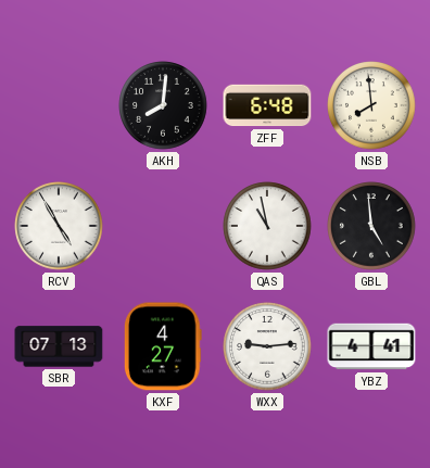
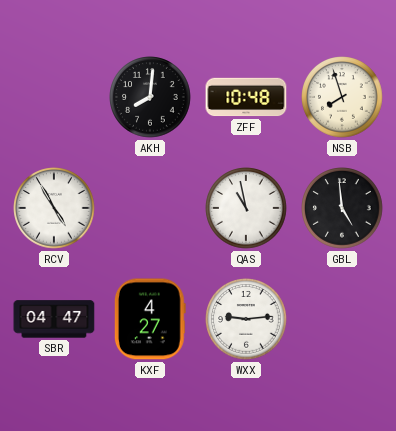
ZFF: 6:48 -> 10:48 (246, 97)
NSB: 7:59 -> 7:57 (342, 97)
SBR: 07:13 -> 04:47 (54, 319)
YBZ: 4:41 -> none (371, 346)
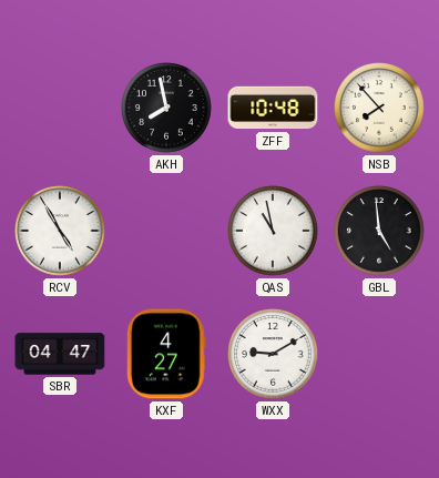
AKH: 8:01 -> 7:58 (166, 108)
NSB: 7:57 -> 7:53 (379, 108)
WXX: 9:14 -> 9:10 (273, 354)
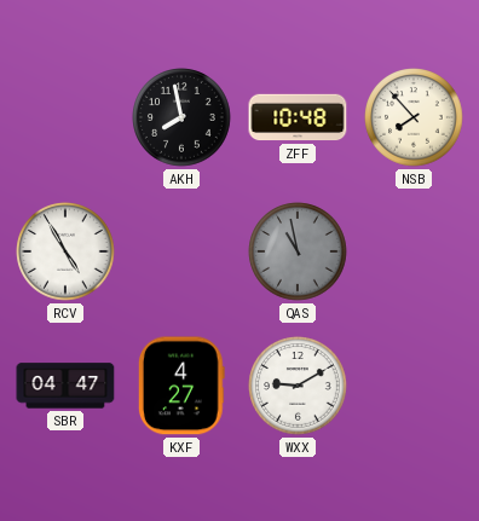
QAS dial: white -> grey (298, 251)
GBL: 4:59 -> none (379, 231)
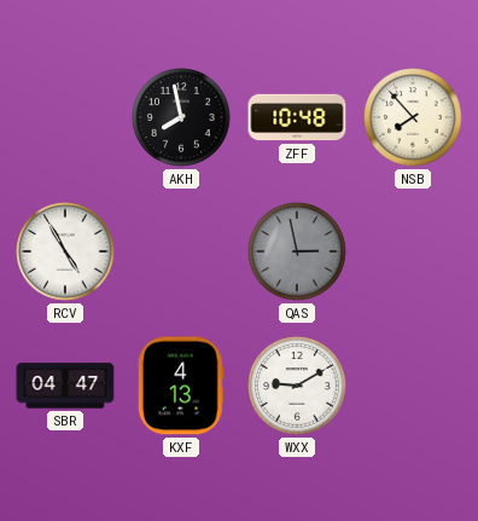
QAS: 10:58 -> 2:58 (297, 251)
KXF: 4:27 -> 4:13 (181, 386)
